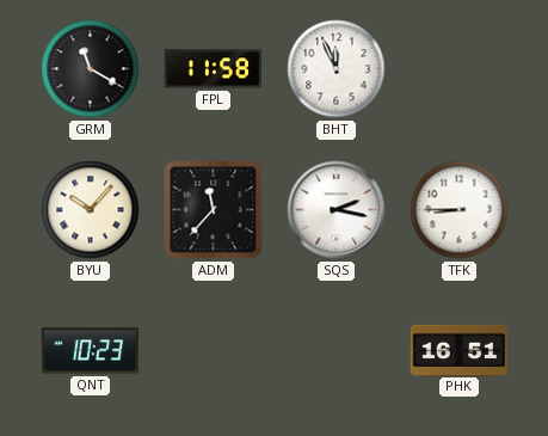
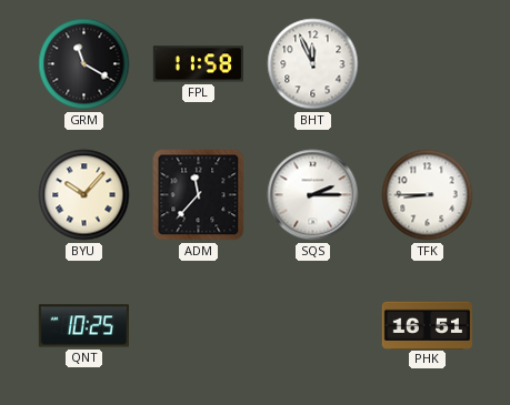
SQS: 2:17 -> 2:15 (313, 195)
QNT: 10:23 -> 10:25 (83, 326)
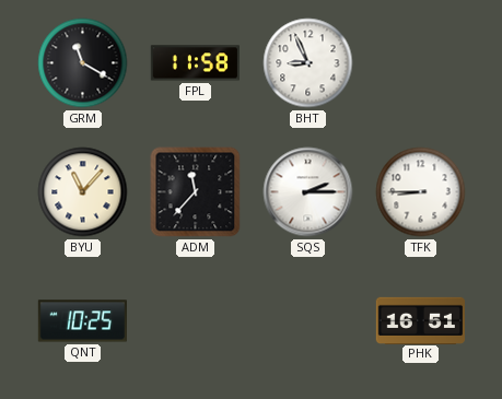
BHT: 11:56 -> 8:56 (308, 63)
BYU: 10:07 -> 11:07 (83, 192)
